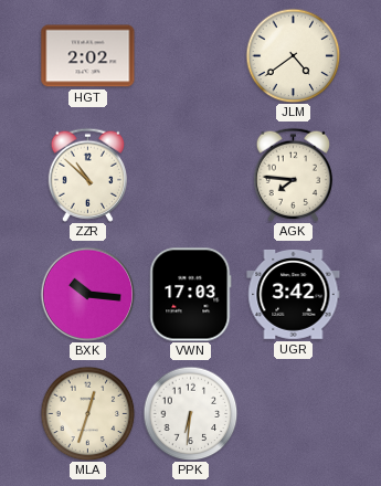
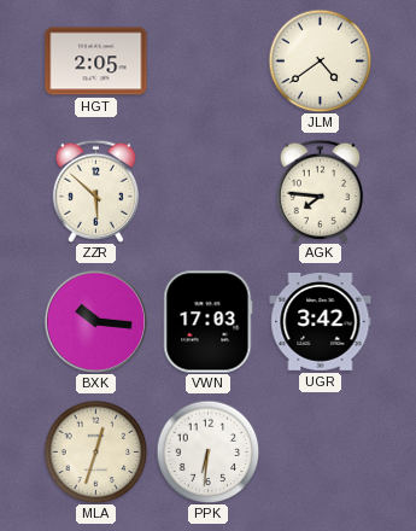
HGT: 2:02 -> 2:05 (96, 62)
ZZR: 10:52 -> 5:52 (95, 191)
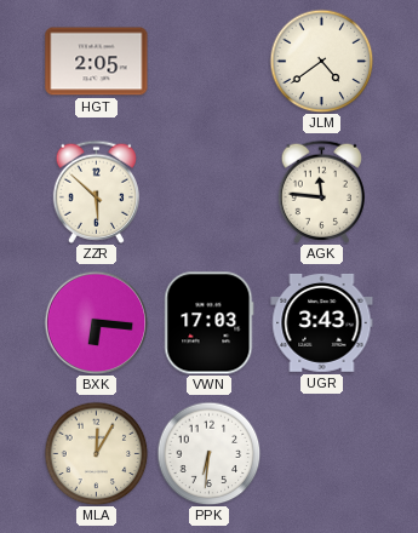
AGK: 7:46 -> 11:46 (321, 191)
BXK: 10:16 -> 6:16 (96, 322)
UGR: 3:42 -> 3:43 (322, 322)
MLA: 12:33 -> 12:05 (96, 453)
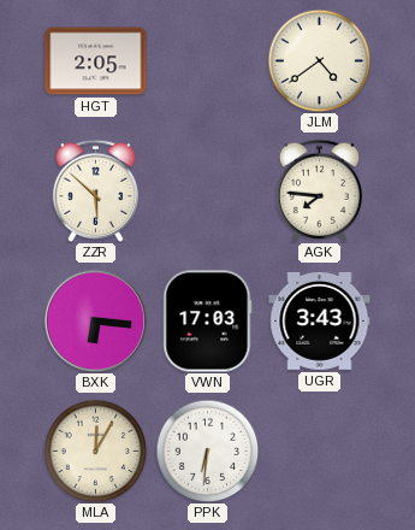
AGK: 11:46 -> 7:46 (319, 190)
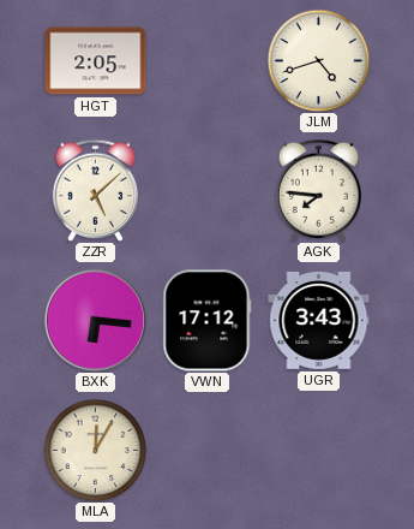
JLM: 4:39 -> 4:42 (318, 60)
ZZR: 5:52 -> 5:08 (95, 190)
VWN: 17:03 -> 17:12 (208, 321)
PPK: 6:31 -> none (207, 450)
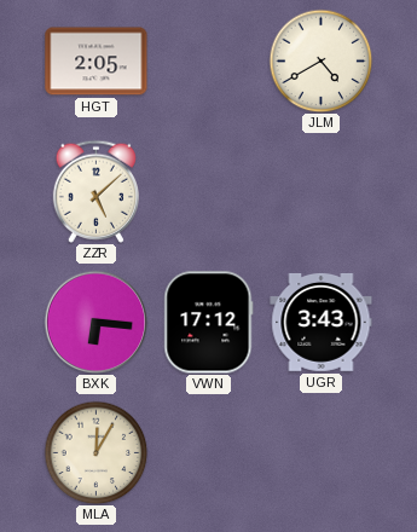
JLM: 4:42 -> 4:40 (320, 60)
AGK: 7:46 -> none (318, 190)
